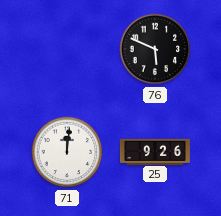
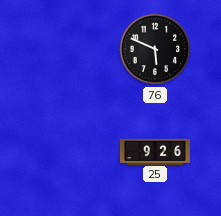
71: 12:01 -> none (67, 152)
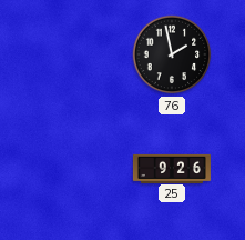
76: 5:49 -> 1:58 (172, 54)
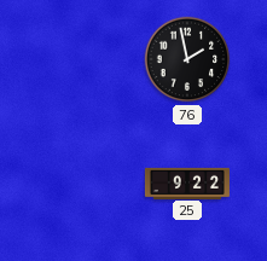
25: 9:26 -> 9:22 (187, 182)
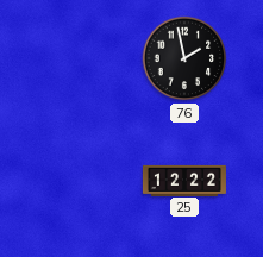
25: 9:22 -> 12:22 (184, 180)
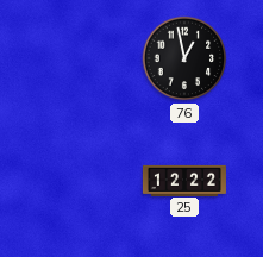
76: 1:58 -> 12:58 (184, 58)
